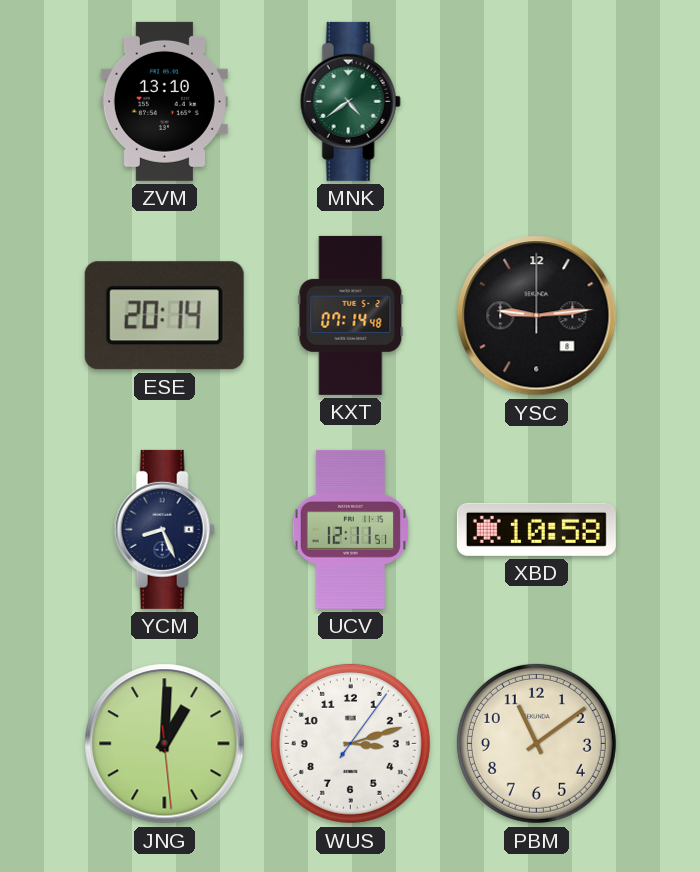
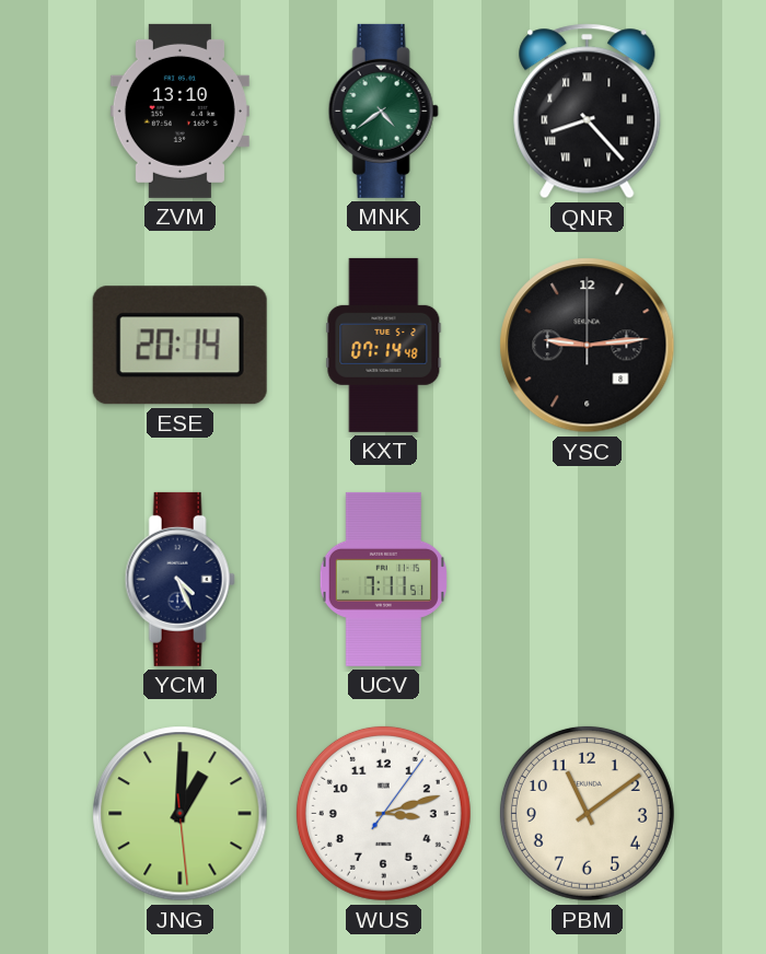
QNR: none -> 8:23 (588, 112)
YCM: 8:26 -> 4:26 (179, 579)
UCV: 12:11 -> 7:11 (383, 579)
XBD: 10:58 -> none (536, 529)
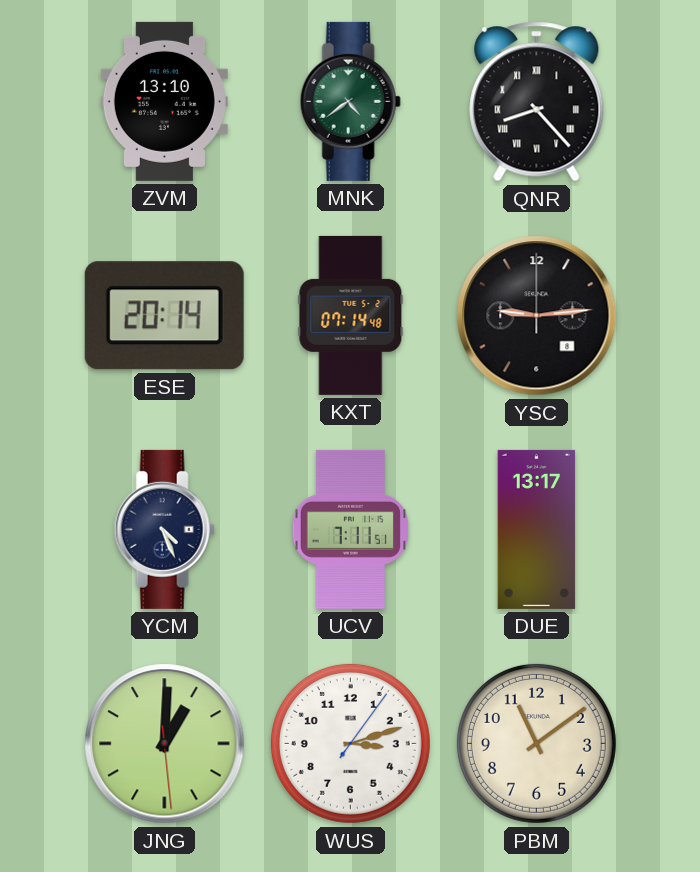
DUE: none -> 13:17 (537, 529)
